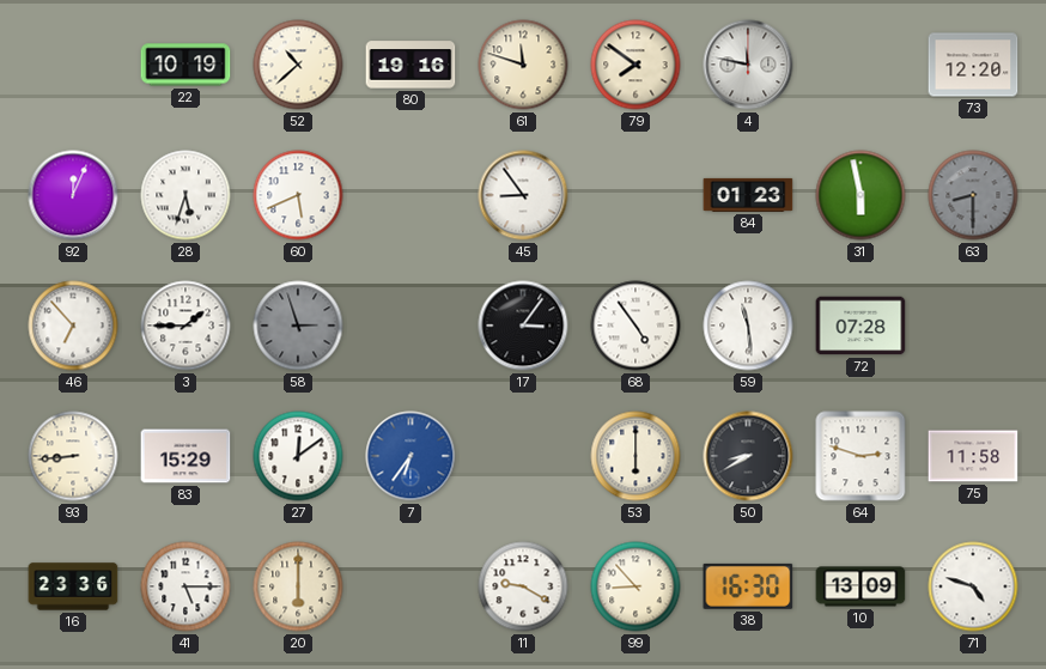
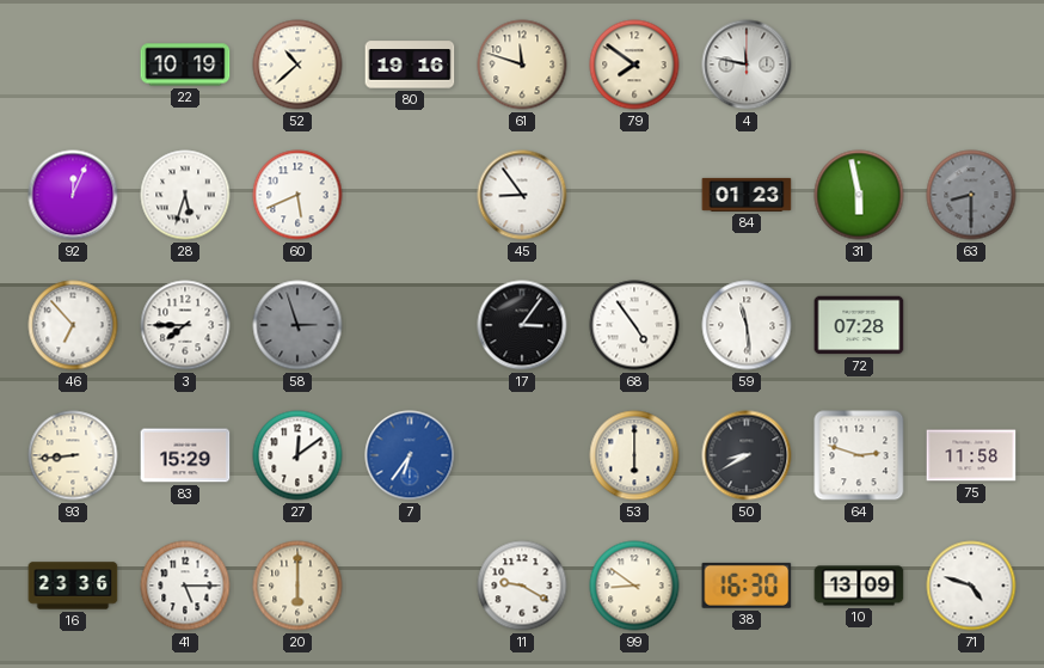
73: 12:20 -> none (973, 65)
3: 1:45 -> 7:45 (185, 325)
99: 8:53 -> 8:51 (634, 586)
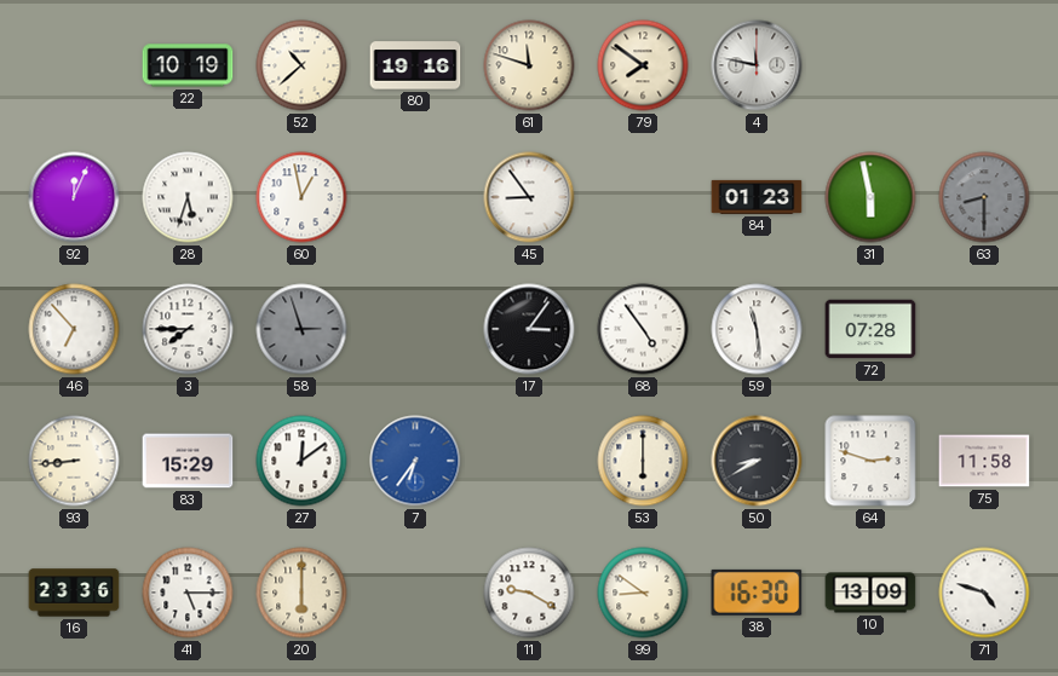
60: 5:41 -> 12:58 (301, 197)
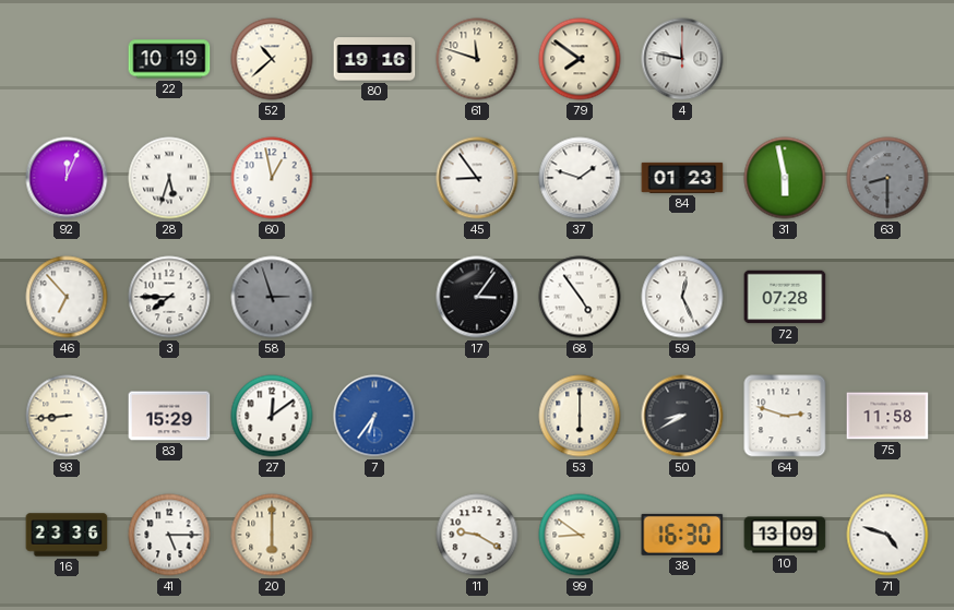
37: none -> 1:48 (580, 178)
59: 11:29 -> 12:26 (682, 297)
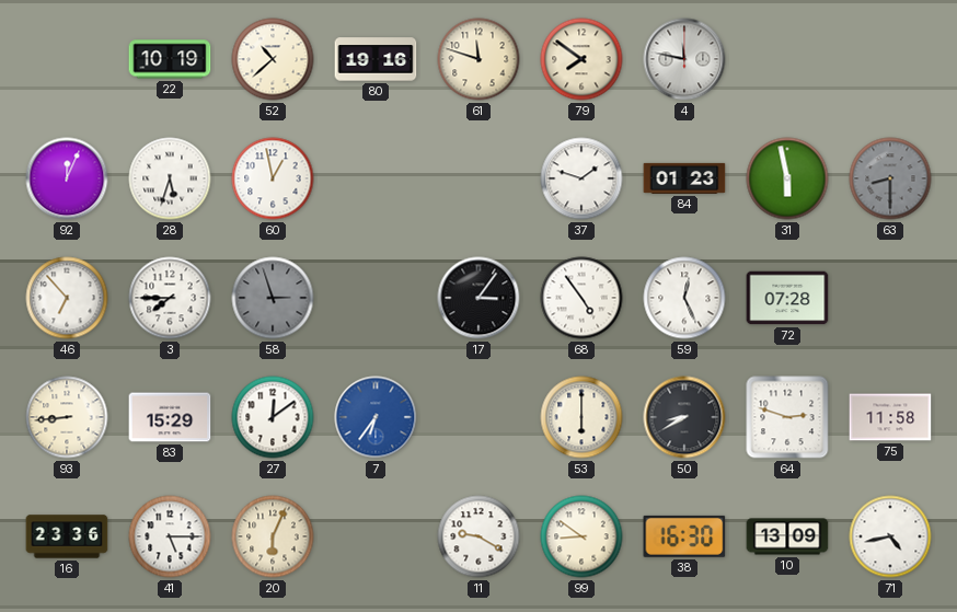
45: 8:54 -> none (477, 178)
20: 6:00 -> 6:04 (273, 536)
71: 4:48 -> 4:43 (890, 536)
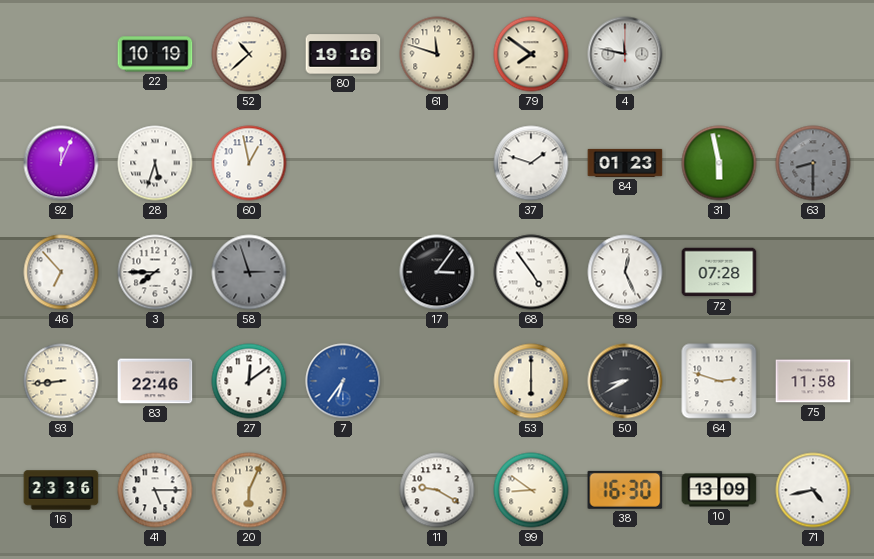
83: 15:29 -> 22:46 (155, 381)
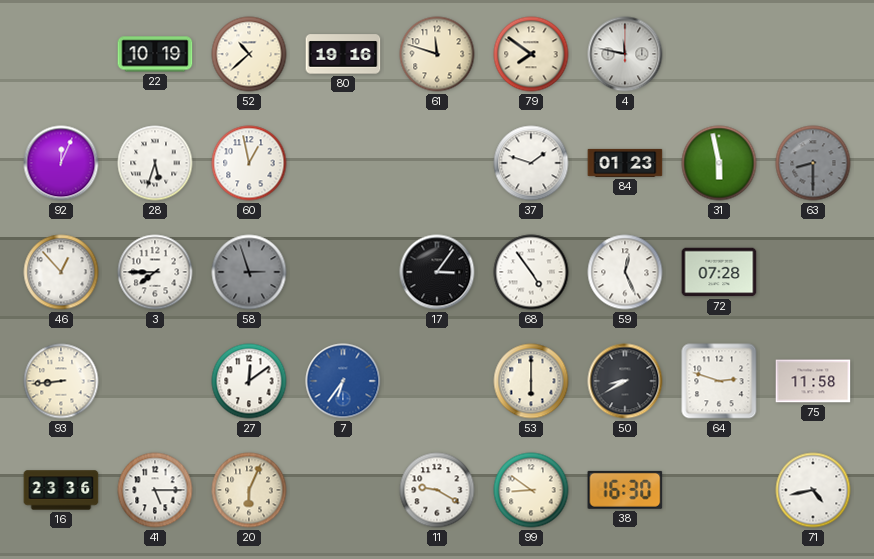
46: 6:53 -> 12:53 (61, 272)
83: 22:46 -> none (155, 381)
10: 13:09 -> none (719, 490)
